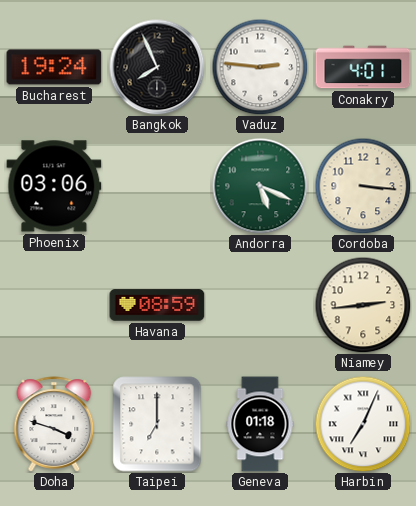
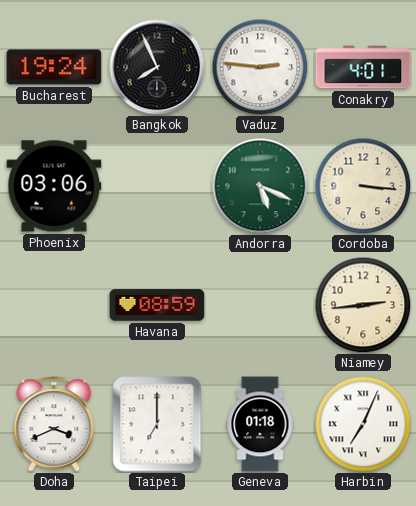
Doha: 3:48 -> 3:41 (54, 424)
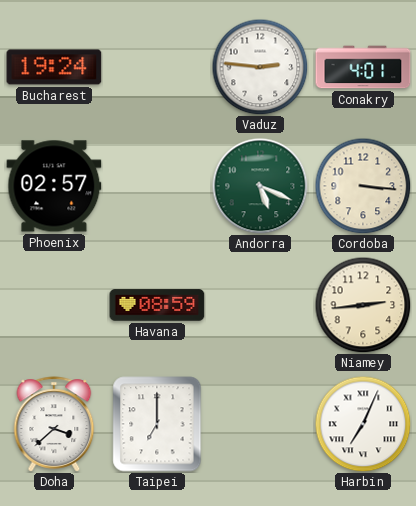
Bangkok: 7:56 -> none (157, 67)
Phoenix: 03:06 -> 02:57 (54, 186)
Doha: 3:41 -> 3:38 (54, 424)
Geneva: 01:18 -> none (260, 424)
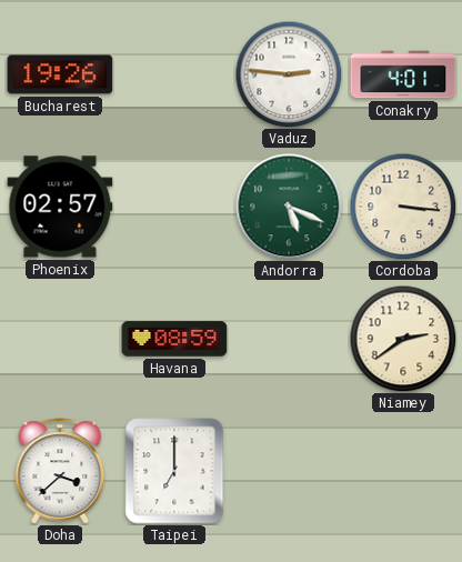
Bucharest: 19:24 -> 19:26 (60, 74)
Niamey: 2:44 -> 2:39 (403, 339)
Harbin: 7:04 -> none (363, 424)
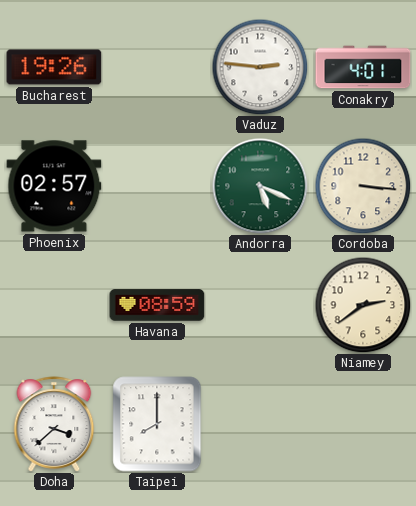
Taipei: 7:00 -> 8:00 (157, 424)
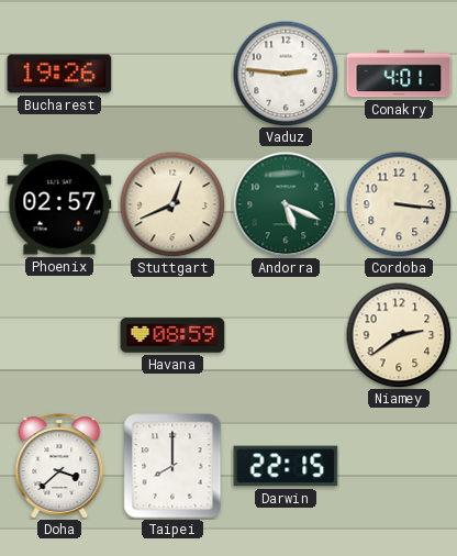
Stuttgart: none -> 12:41 (172, 204)
Darwin: none -> 22:15 (286, 466)
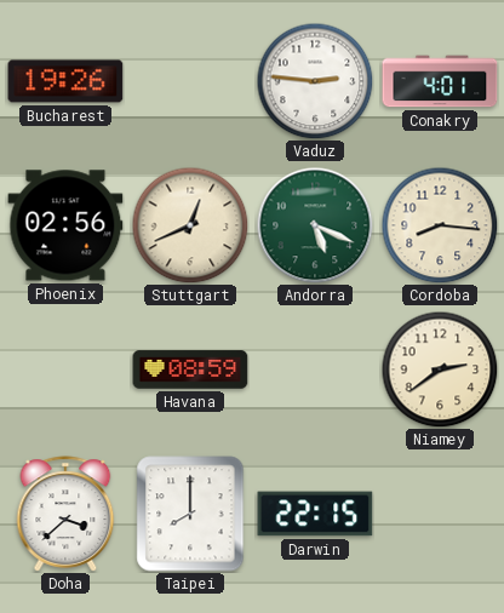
Phoenix: 02:57 -> 02:56 (65, 225)
Cordoba: 3:16 -> 8:16 (440, 225)
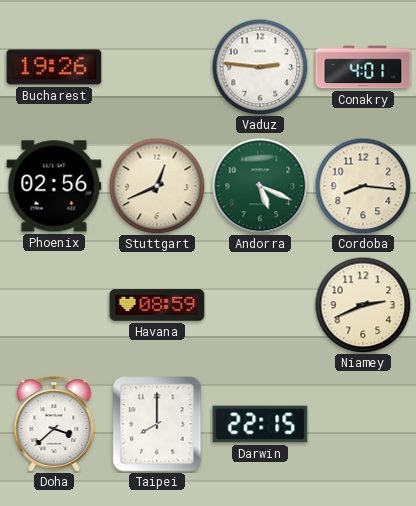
Niamey: 2:39 -> 2:41 (363, 305)
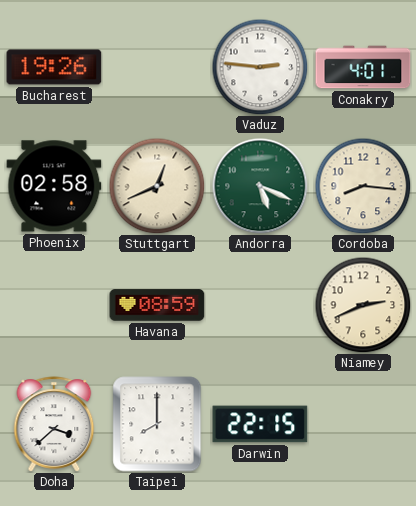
Phoenix: 02:56 -> 02:58 (54, 186)
